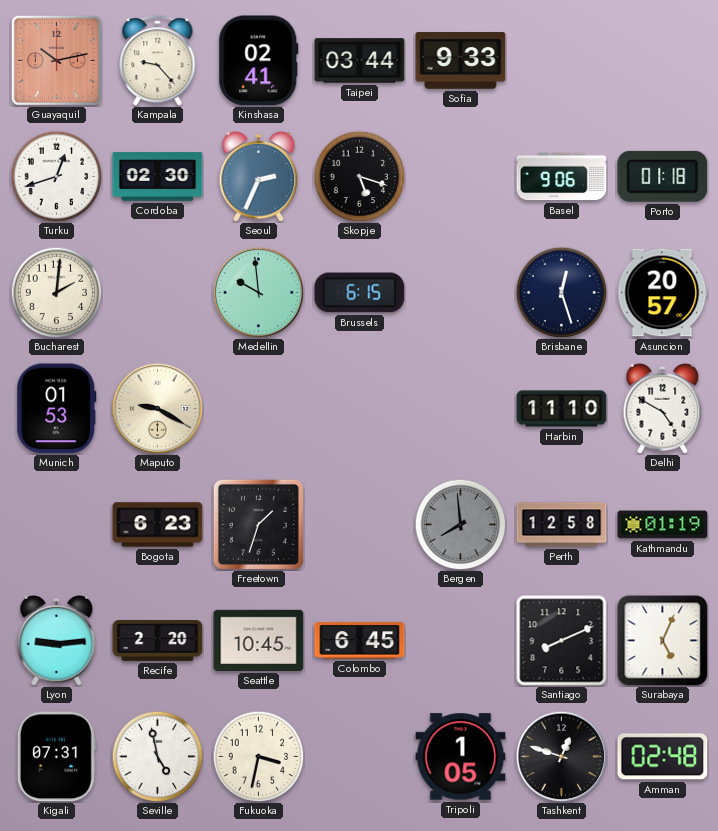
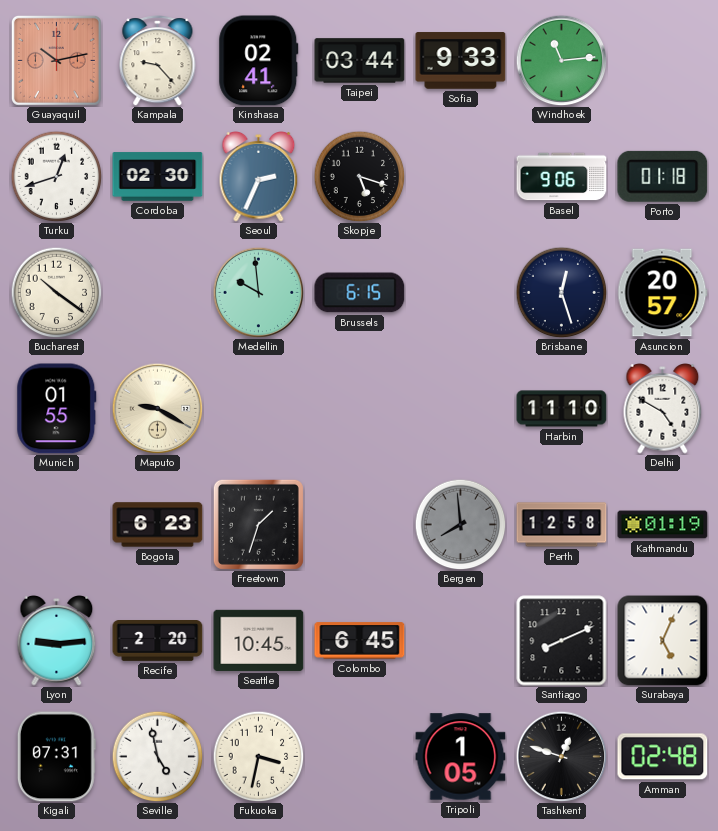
Windhoek: none -> 11:14 (561, 60)
Bucharest: 2:01 -> 10:21 (56, 292)
Munich: 01:53 -> 01:55 (57, 409)
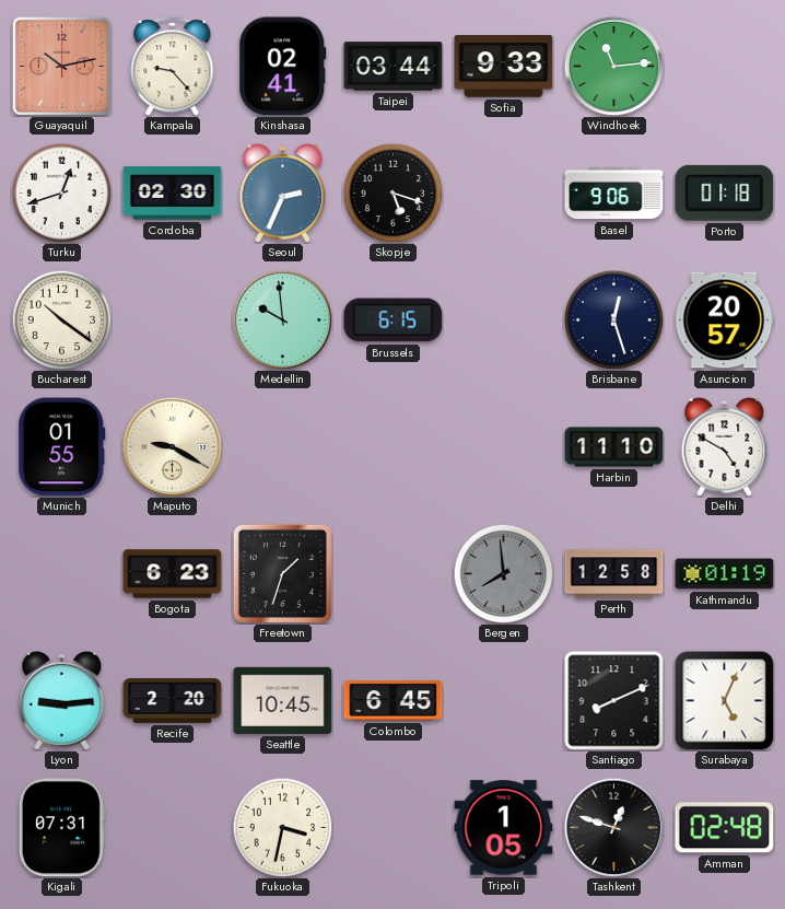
Seville: 4:58 -> none (157, 756)
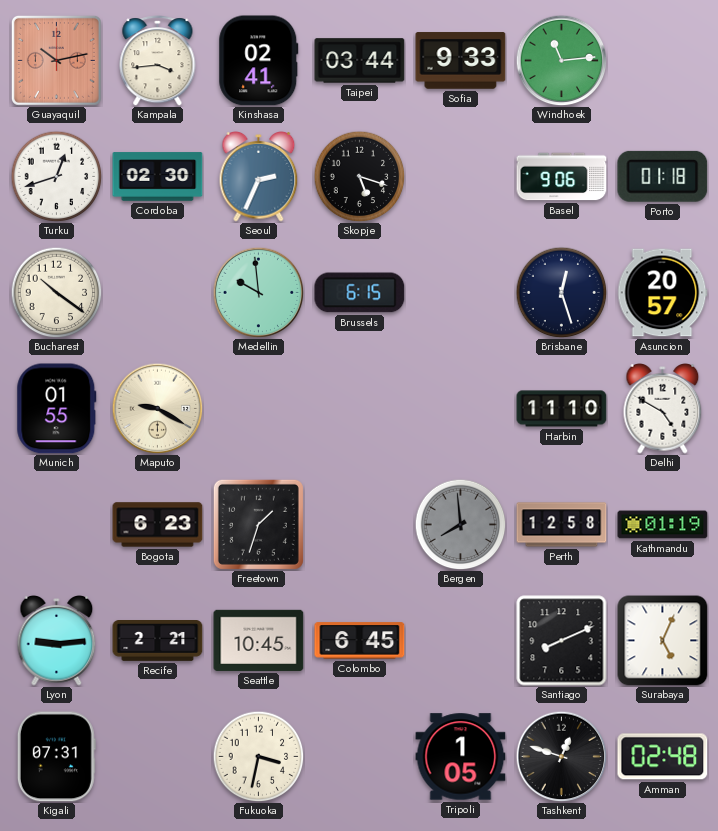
Kampala: 9:23 -> 3:44 (158, 61)
Recife: 2:20 -> 2:21 (158, 641)
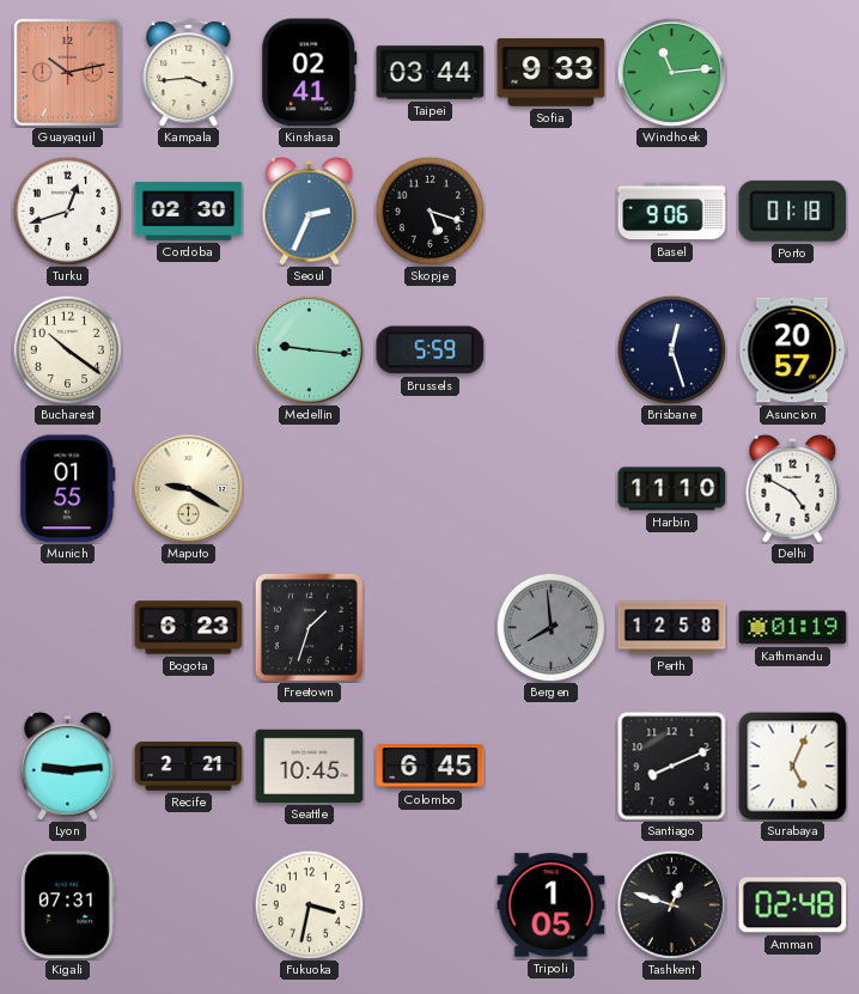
Medellin: 9:59 -> 9:16 (309, 349)
Brussels: 6:15 -> 5:59 (431, 350)
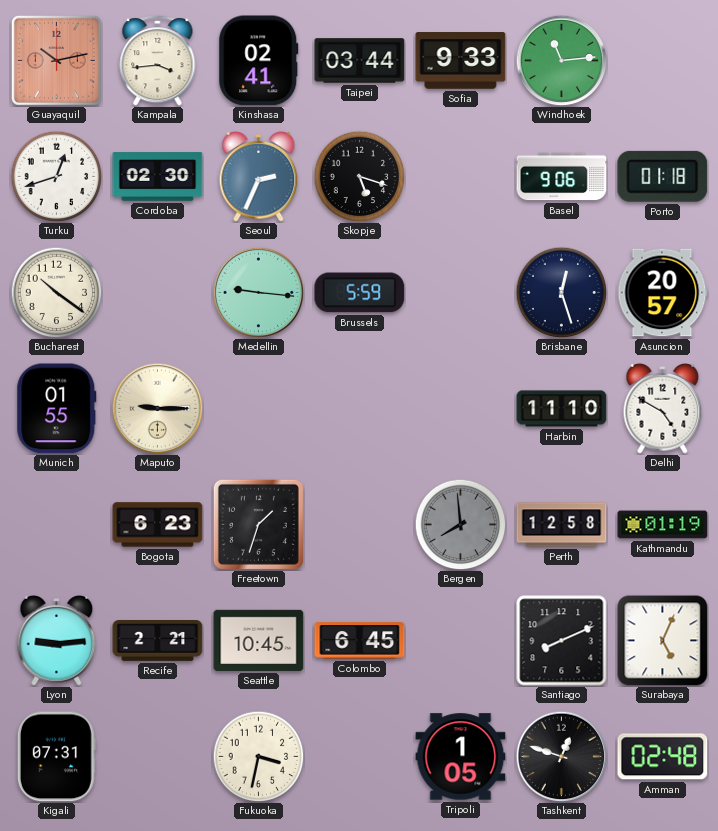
Maputo: 9:20 -> 9:15 (157, 408)
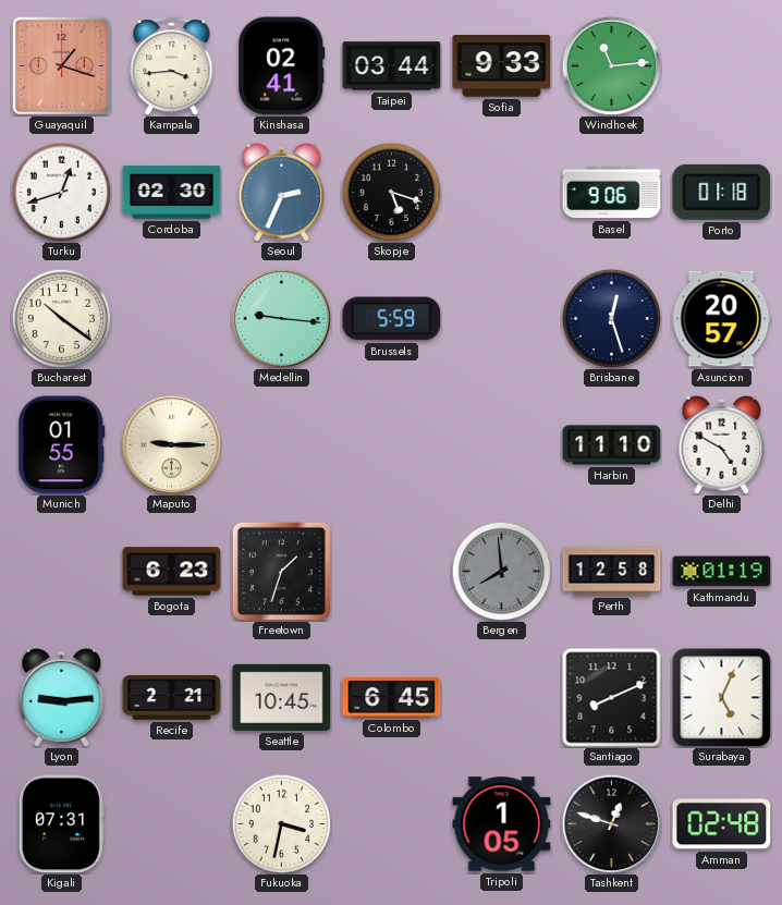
Guayaquil: 10:13 -> 1:18 (61, 65)
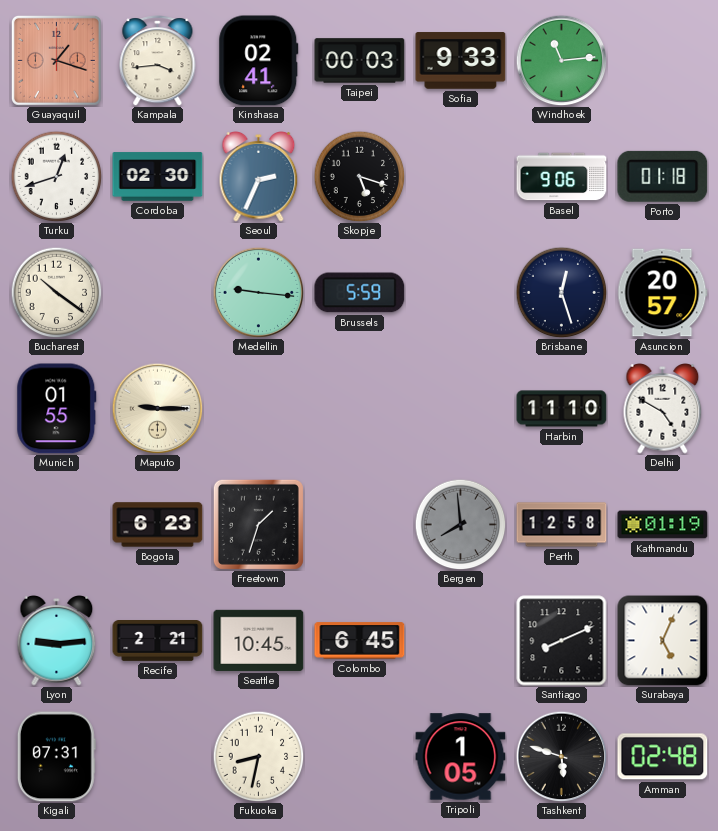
Taipei: 03:44 -> 00:03 (360, 61)
Fukuoka: 3:32 -> 8:32 (258, 756)
Tashkent: 12:48 -> 5:48 (561, 756)
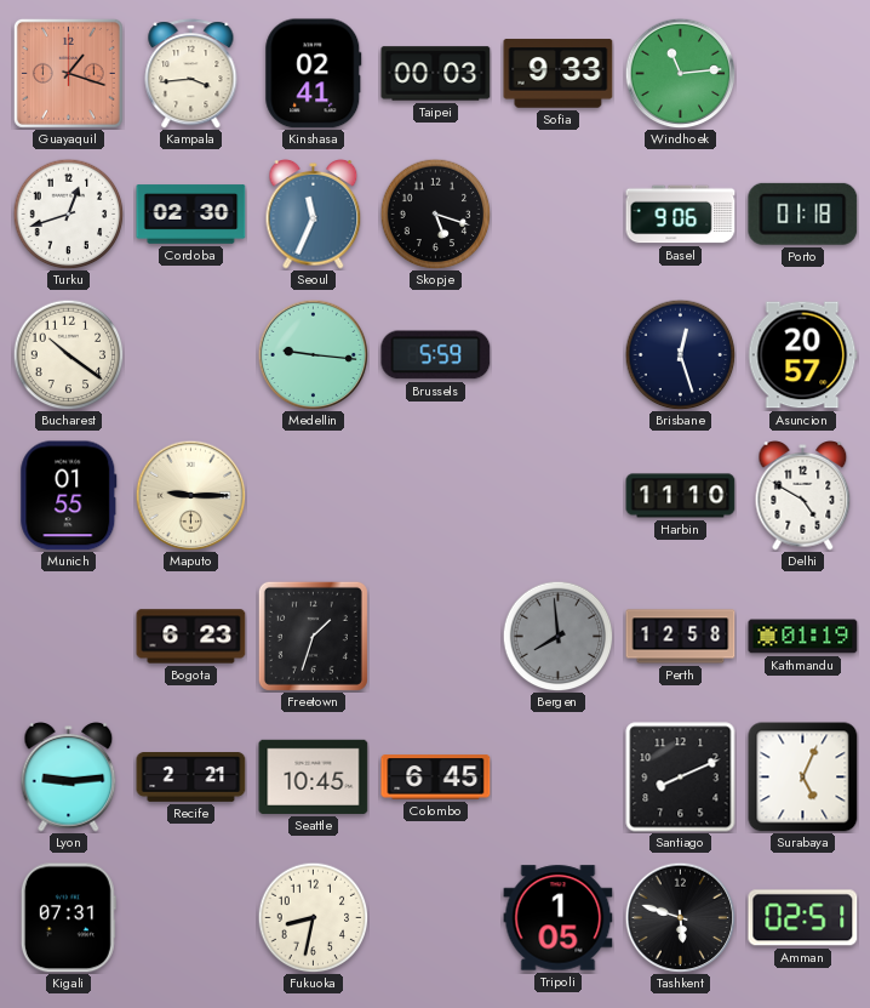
Seoul: 2:34 -> 11:34 (314, 215)
Amman: 02:48 -> 02:51 (803, 918)
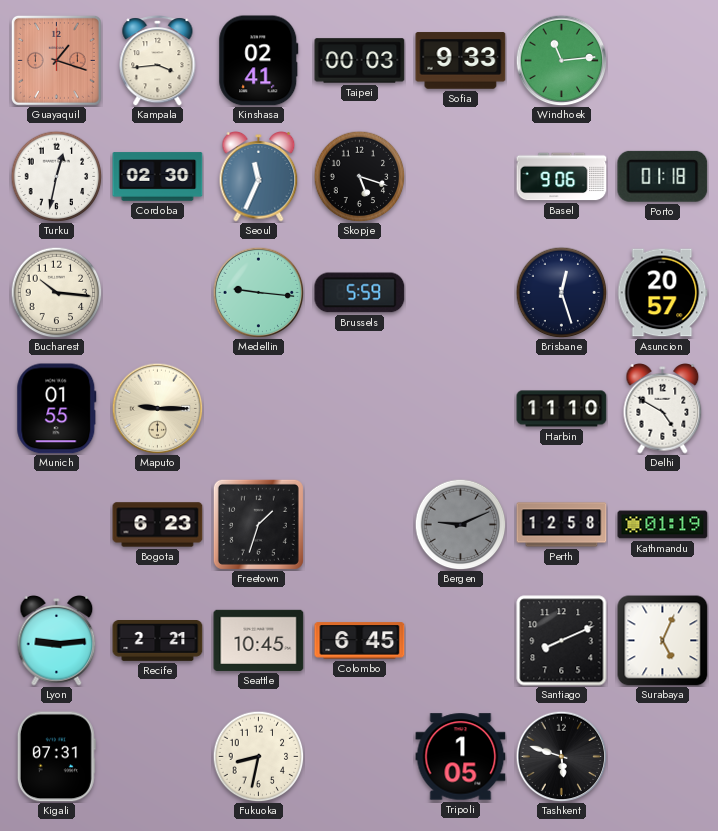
Turku: 12:42 -> 12:32 (56, 176)
Bucharest: 10:21 -> 10:16 (56, 292)
Bergen: 7:59 -> 9:11 (460, 524)
Amman: 02:51 -> none (803, 918)
